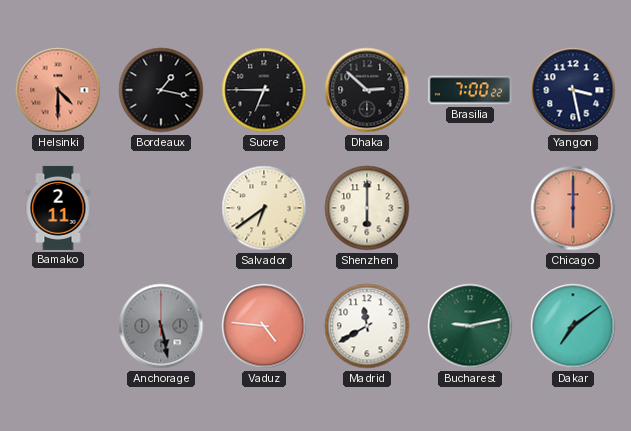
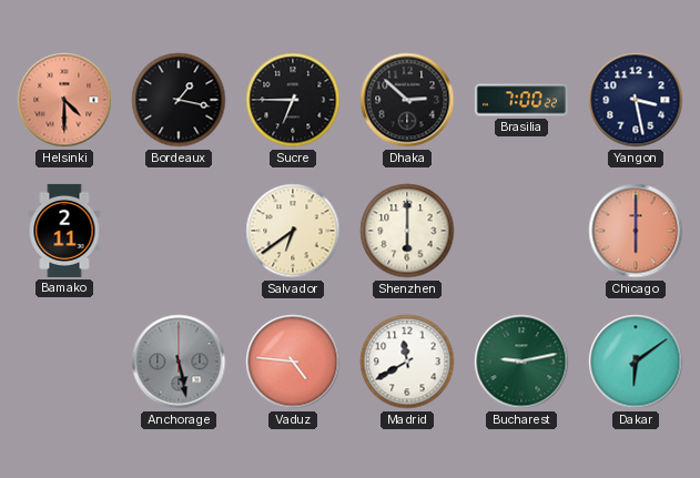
Dakar: 7:09 -> 6:09 (636, 362)
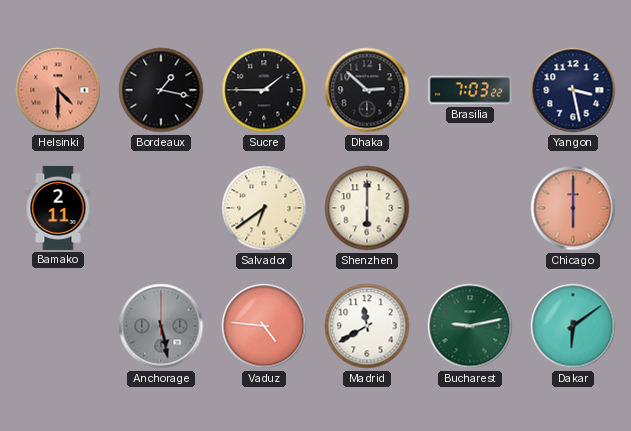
Sucre: 6:45 -> 1:45 (264, 90)
Brasilia: 7:00 -> 7:03 (470, 90)
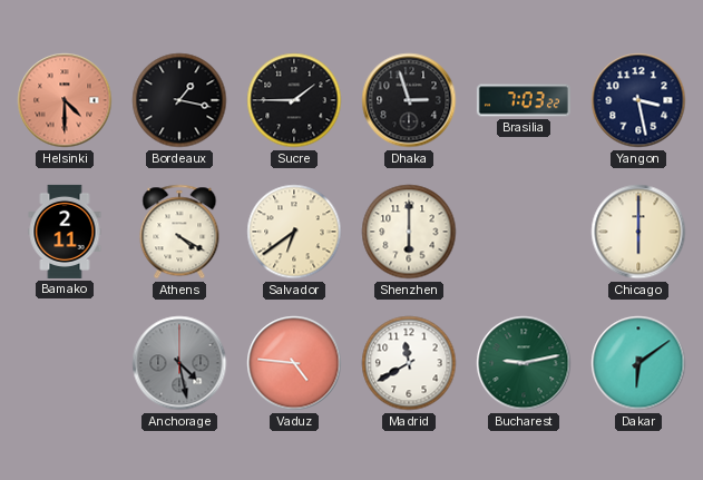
Dhaka: 2:52 -> 2:57 (409, 100)
Athens: none -> 4:20 (179, 232)
Chicago dial: salmon -> cream (638, 232)
Anchorage: 5:28 -> 4:28 (179, 363)
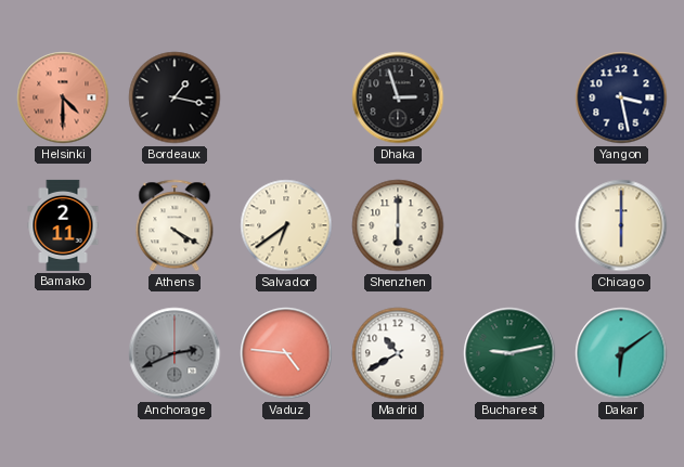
Sucre: 1:45 -> none (294, 100)
Brasilia: 7:03 -> none (524, 100)
Anchorage: 4:28 -> 2:41 (175, 353)
Madrid: 11:40 -> 10:40 (398, 353)
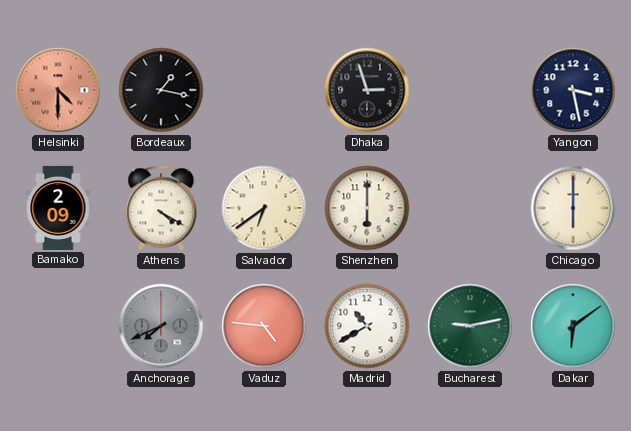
Bamako: 2:11 -> 2:09 (58, 208)
Anchorage: 2:41 -> 7:41 (161, 326)
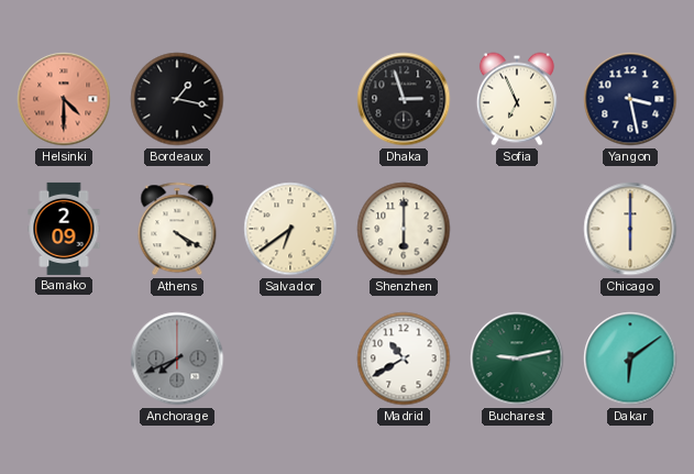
Sofia: none -> 6:56 (517, 99)
Vaduz: 4:46 -> none (264, 326)
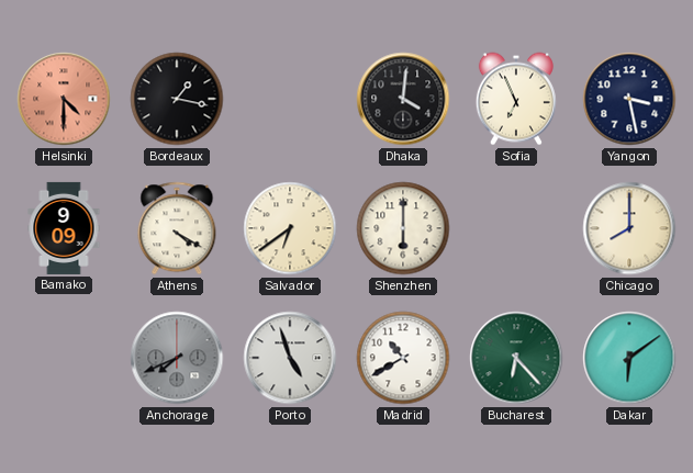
Dhaka: 2:57 -> 4:01 (403, 99)
Bamako: 2:09 -> 9:09 (64, 228)
Chicago: 6:00 -> 8:00 (629, 228)
Porto: none -> 4:57 (290, 358)
Bucharest: 9:13 -> 6:23 (516, 358)
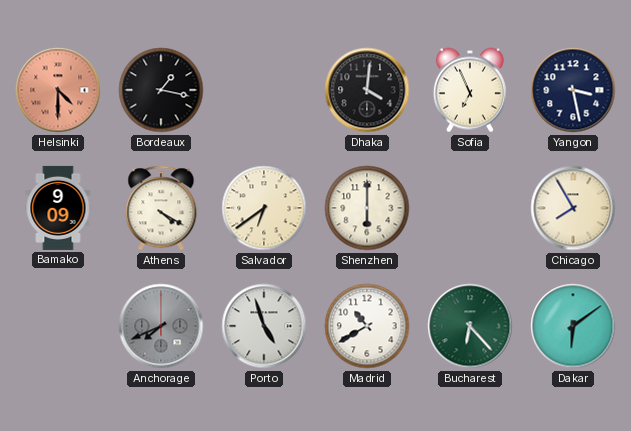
Chicago: 8:00 -> 7:55 (573, 208)
